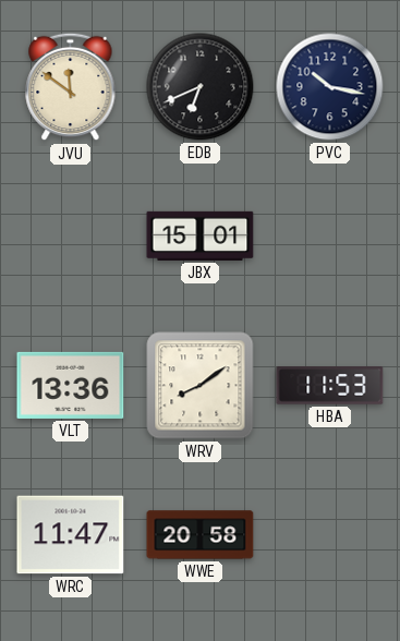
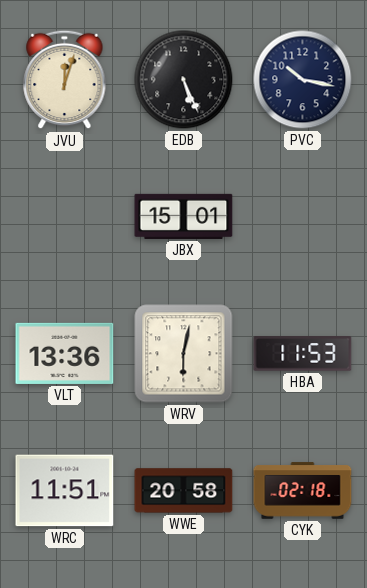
JVU: 11:51 -> 12:03 (65, 80)
EDB: 6:41 -> 5:26 (184, 80)
WRV: 8:09 -> 6:02 (184, 354)
WRC: 11:47 -> 11:51 (65, 491)
CYK: none -> 02:18 (303, 491)
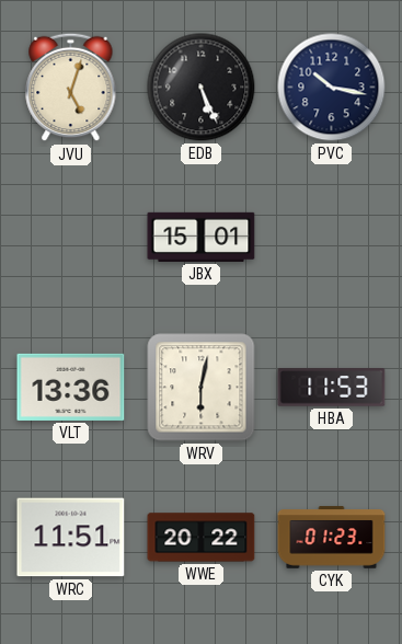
JVU: 12:03 -> 5:03 (71, 88)
WWE: 20:58 -> 20:22 (202, 538)
CYK: 02:18 -> 01:23 (332, 538)
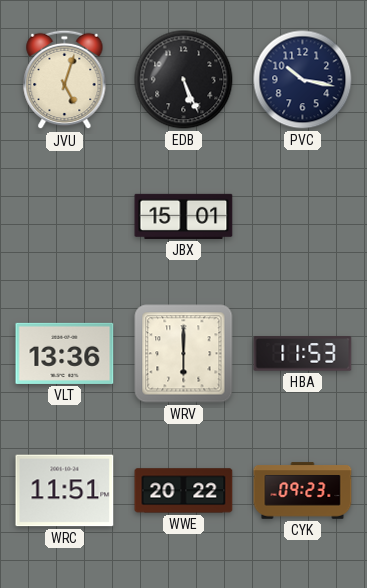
WRV: 6:02 -> 6:00 (184, 354)
CYK: 01:23 -> 09:23 (303, 491)
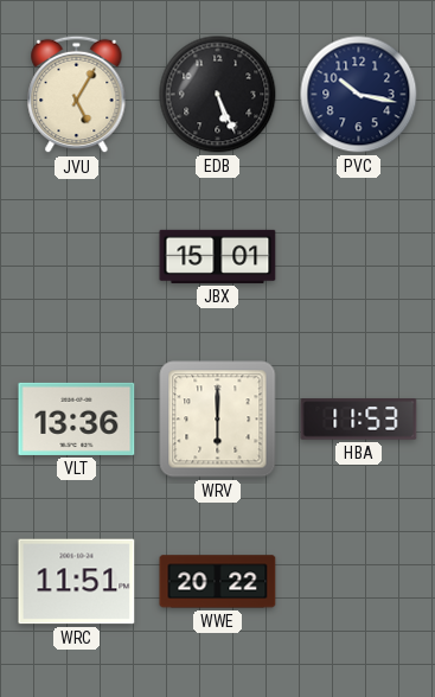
JVU: 5:03 -> 5:05 (77, 95)
CYK: 09:23 -> none (303, 491)
